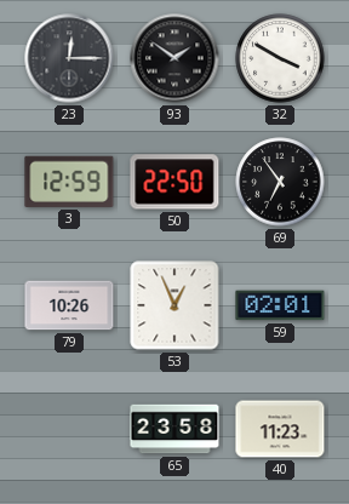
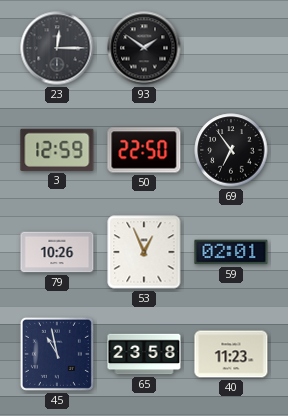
32: 3:50 -> none (280, 58)
45: none -> 10:58 (57, 354)
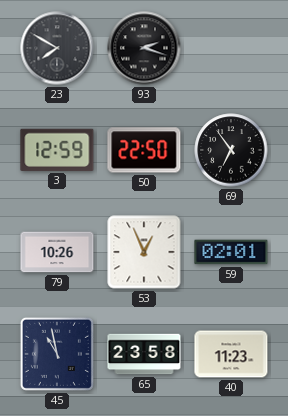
23: 12:15 -> 7:50 (57, 48)
93: 1:51 -> 2:18 (144, 48)
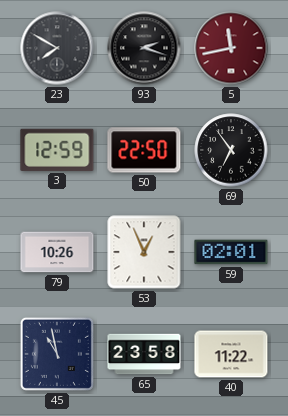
5: none -> 11:43 (231, 48)
40: 11:23 -> 11:22 (231, 354)
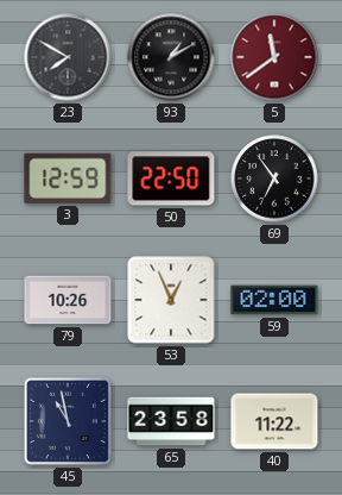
93: 2:18 -> 1:10 (171, 57)
5: 11:43 -> 11:39 (274, 57)
59: 02:01 -> 02:00 (274, 300)
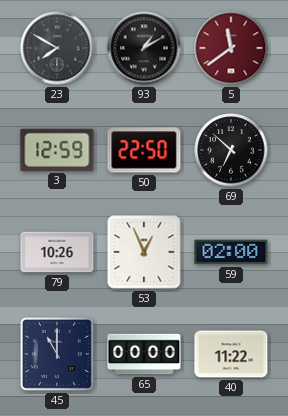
69: 6:54 -> 6:52 (231, 150)
45: 10:58 -> 11:00 (57, 354)
65: 23:58 -> 00:00 (144, 354)
